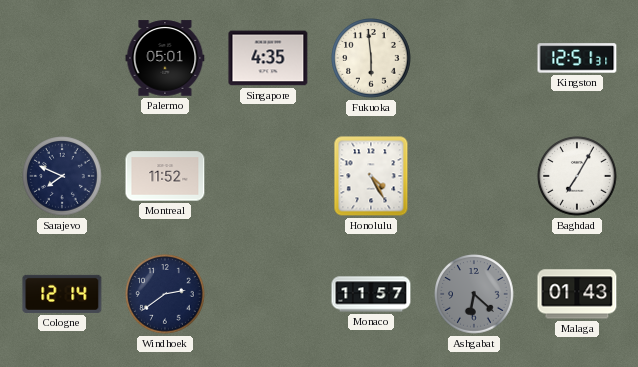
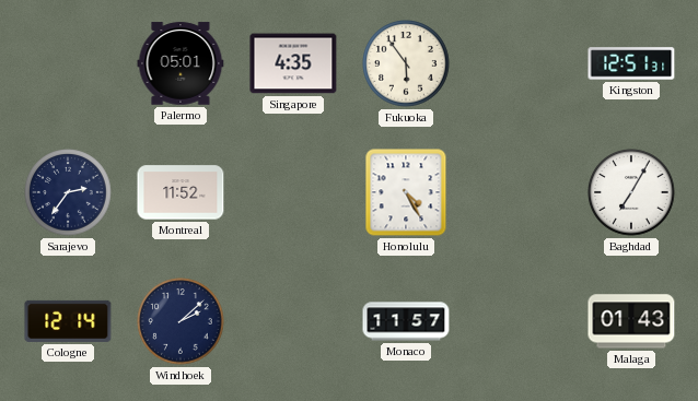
Fukuoka: 5:59 -> 5:54 (406, 63)
Sarajevo: 7:49 -> 2:36 (68, 192)
Windhoek: 2:39 -> 2:08 (181, 321)
Ashgabat: 6:22 -> none (474, 294)
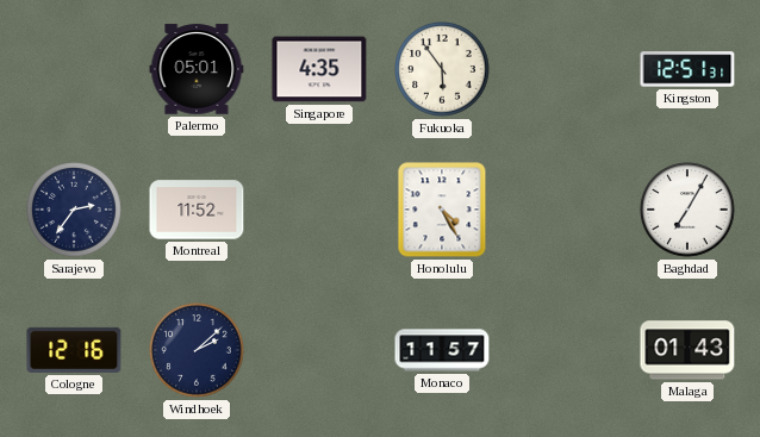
Cologne: 12:14 -> 12:16 (74, 350)
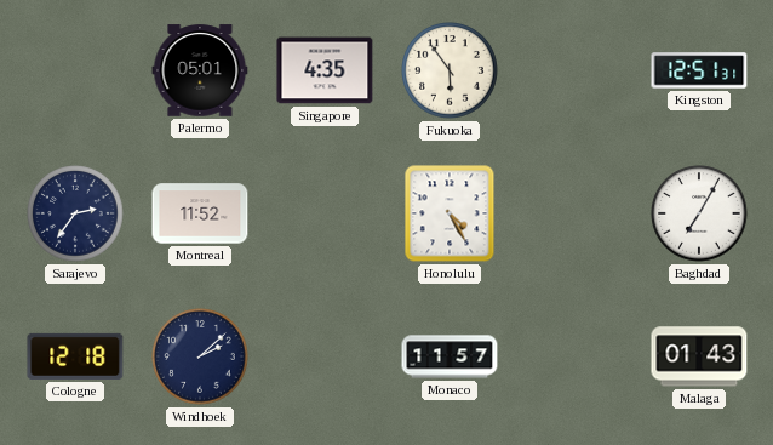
Cologne: 12:16 -> 12:18 (75, 356)
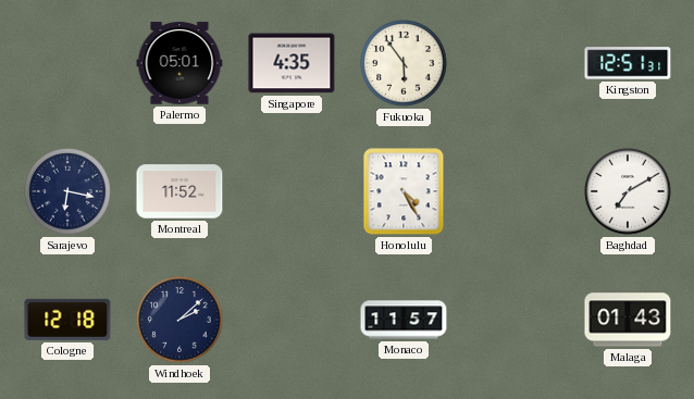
Sarajevo: 2:36 -> 6:17 (67, 191)
Baghdad: 7:05 -> 7:10 (628, 191)
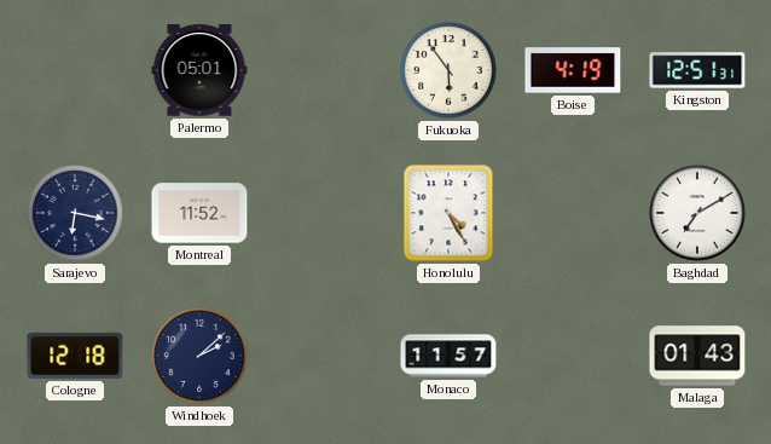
Singapore: 4:35 -> none (292, 63)
Boise: none -> 4:19 (573, 70)
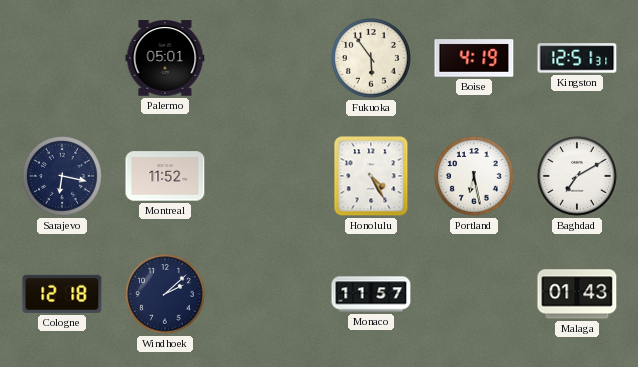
Portland: none -> 6:28 (474, 176)
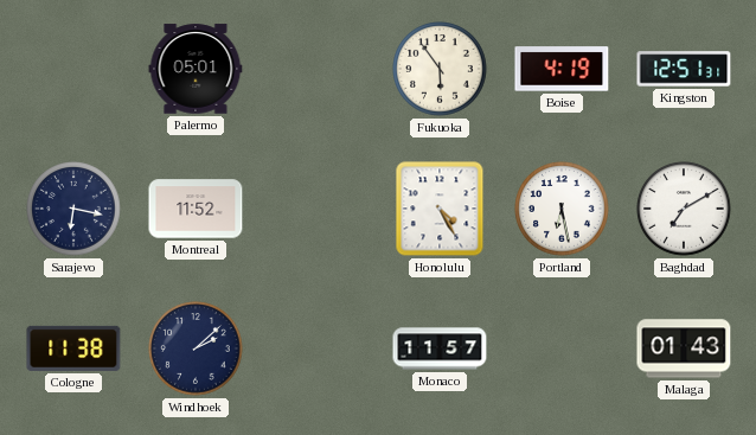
Cologne: 12:18 -> 11:38 (73, 348)
